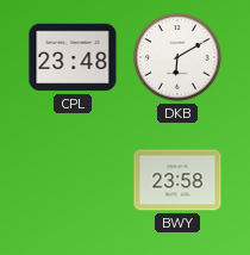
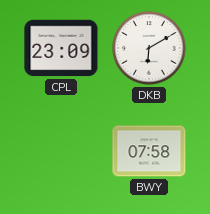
CPL: 23:48 -> 23:09 (61, 48)
BWY: 23:58 -> 07:58 (149, 151)
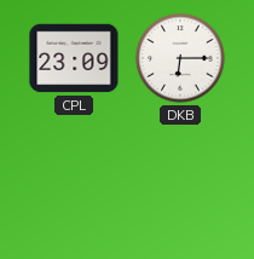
DKB: 6:10 -> 6:15 (180, 58)
BWY: 07:58 -> none (149, 151)
